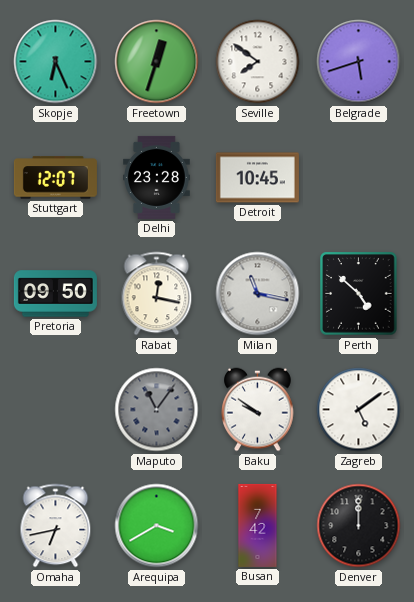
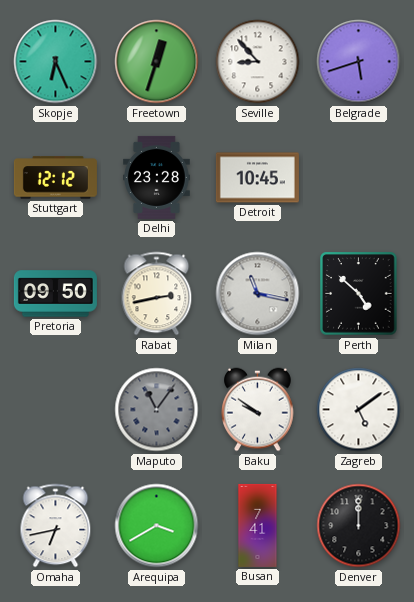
Seville: 7:51 -> 8:53 (258, 62)
Stuttgart: 12:07 -> 12:12 (55, 178)
Rabat: 12:17 -> 2:43 (157, 294)
Busan: 7:42 -> 7:41 (258, 525)
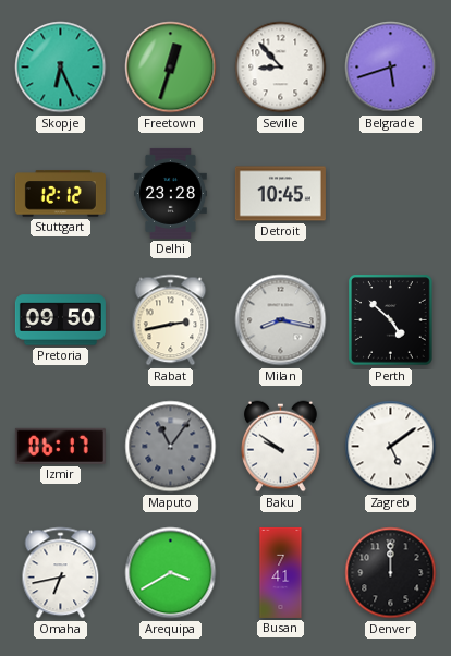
Milan: 11:17 -> 8:17 (281, 320)
Izmir: none -> 06:17 (60, 446)
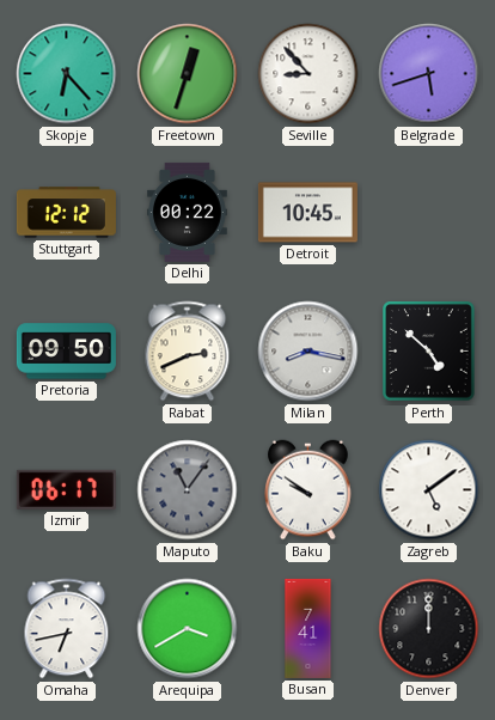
Skopje: 6:26 -> 6:23 (67, 74)
Delhi: 23:28 -> 00:22 (188, 212)
Rabat: 2:43 -> 2:41 (188, 352)
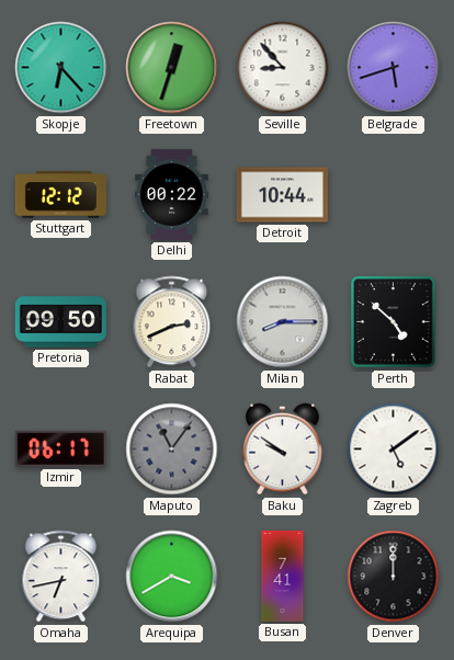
Detroit: 10:45 -> 10:44 (282, 195)
Milan: 8:17 -> 8:15 (283, 322)
